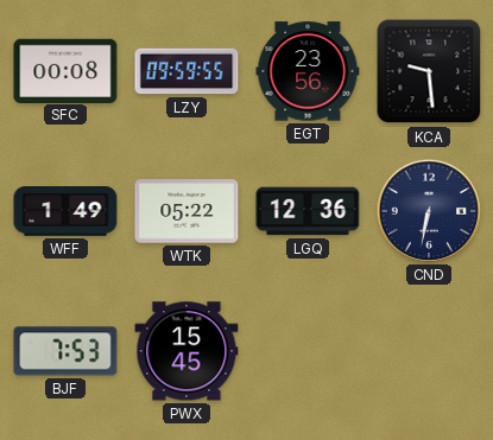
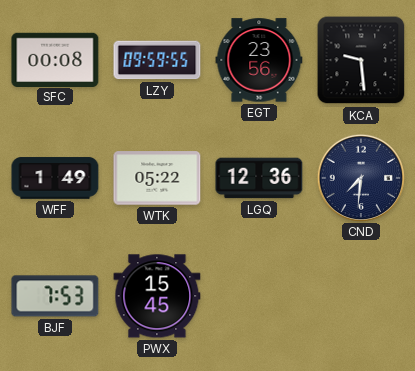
CND: 6:32 -> 7:31 (360, 177)
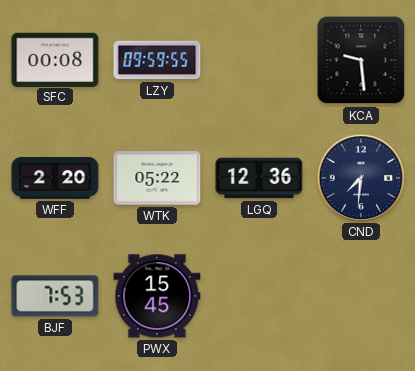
EGT: 23:56 -> none (259, 60)
WFF: 1:49 -> 2:20 (55, 178)
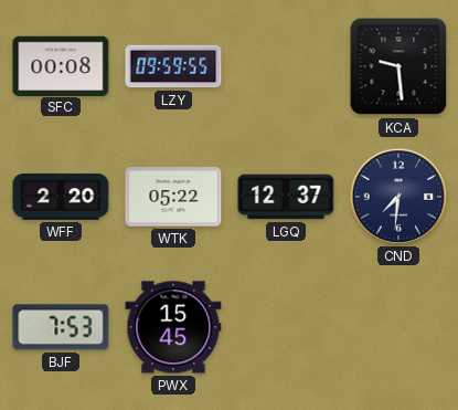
LGQ: 12:36 -> 12:37 (286, 197)
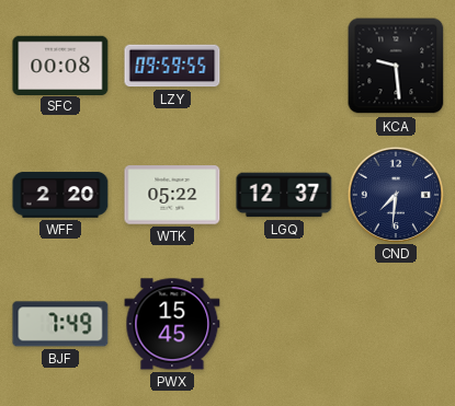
BJF: 7:53 -> 7:49 (60, 324)
